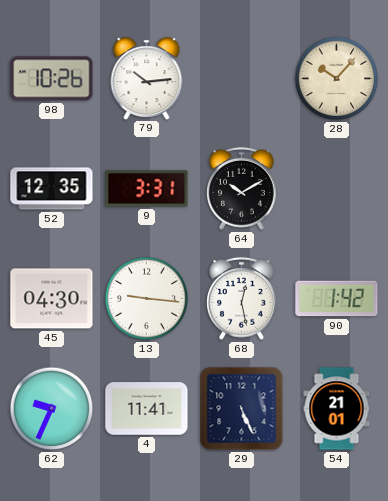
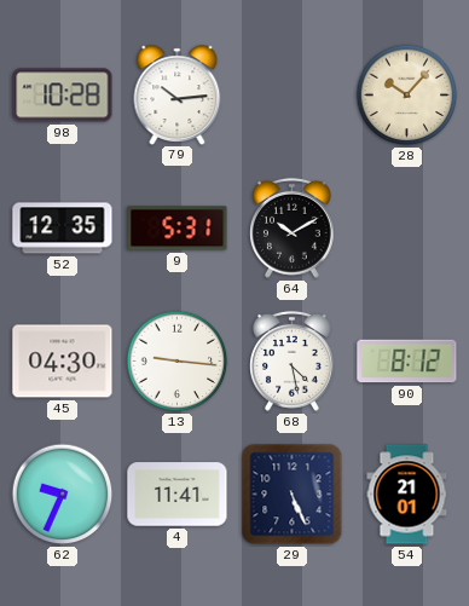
98: 10:26 -> 10:28 (63, 96)
9: 3:31 -> 5:31 (178, 229)
68: 12:28 -> 4:28 (293, 360)
90: 1:42 -> 8:12 (407, 362)
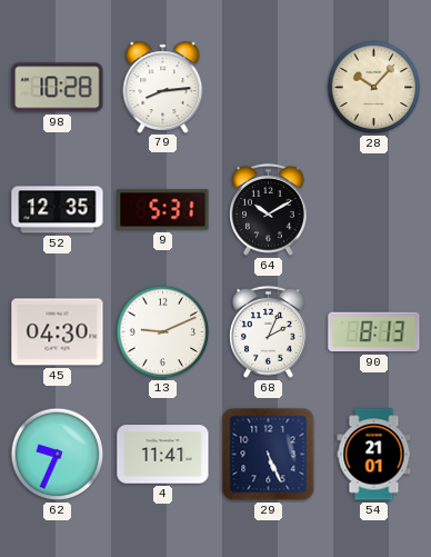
79: 10:14 -> 8:14 (163, 87)
13: 9:16 -> 9:11 (163, 332)
68: 4:28 -> 2:04 (269, 331)
90: 8:12 -> 8:13 (374, 332)
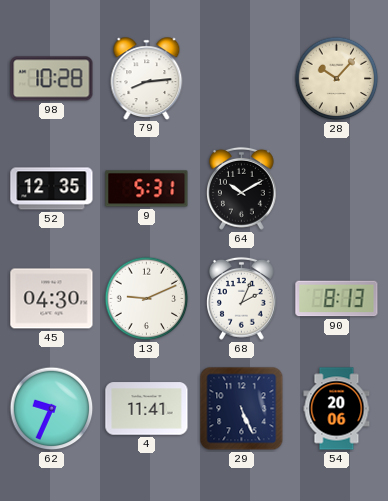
54: 21:01 -> 20:06 (337, 409)
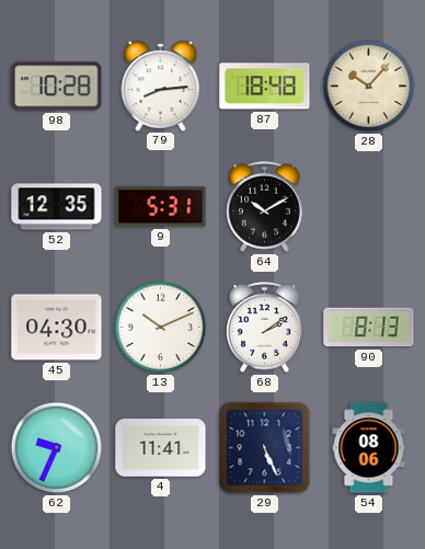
87: none -> 18:48 (265, 87)
13: 9:11 -> 10:11 (161, 328)
68: 2:04 -> 2:09 (265, 327)
54: 20:06 -> 08:06 (369, 448)
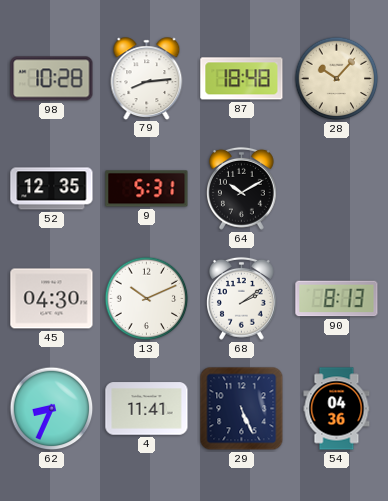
62: 9:34 -> 8:34 (52, 409)
54: 08:06 -> 04:36 (337, 409)
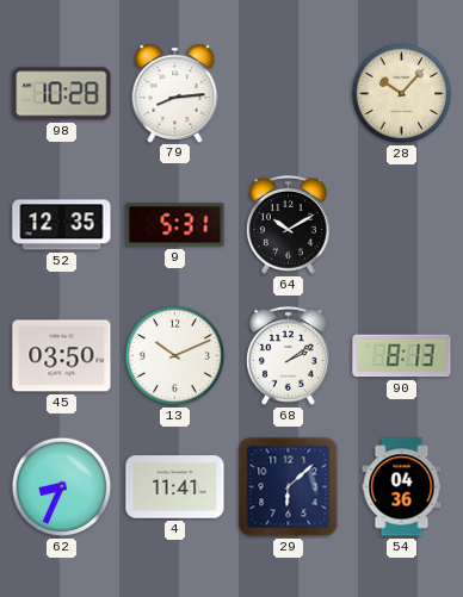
87: 18:48 -> none (242, 79)
45: 04:30 -> 03:50 (62, 356)
29: 5:26 -> 6:08 (289, 487)
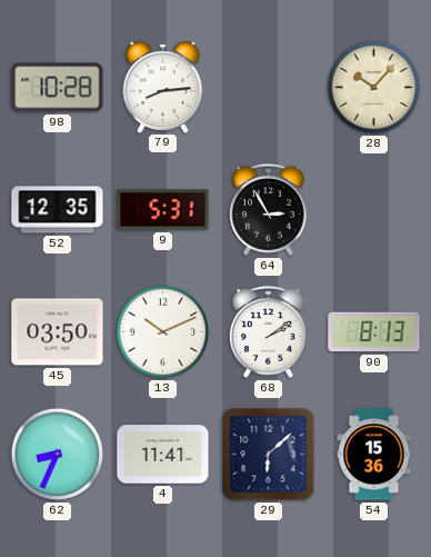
64: 10:10 -> 2:55 (269, 209)
54: 04:36 -> 15:36 (374, 455)
